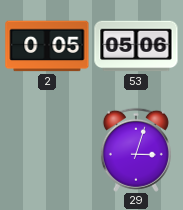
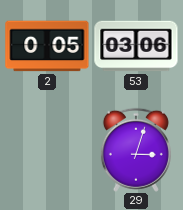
53: 05:06 -> 03:06 (136, 46)
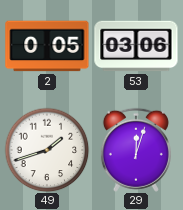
49: none -> 1:42 (47, 150)
29: 3:03 -> 12:03 (136, 150)
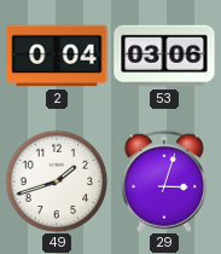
2: 0:05 -> 0:04 (57, 56)
29: 12:03 -> 3:03 (164, 181)
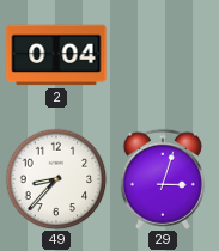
53: 03:06 -> none (164, 56)
49: 1:42 -> 8:37 (56, 179)
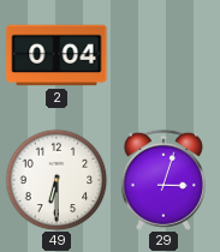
49: 8:37 -> 6:30 (57, 180)
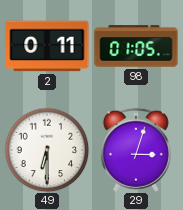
2: 0:04 -> 0:11 (47, 46)
98: none -> 01:05 (136, 46)
